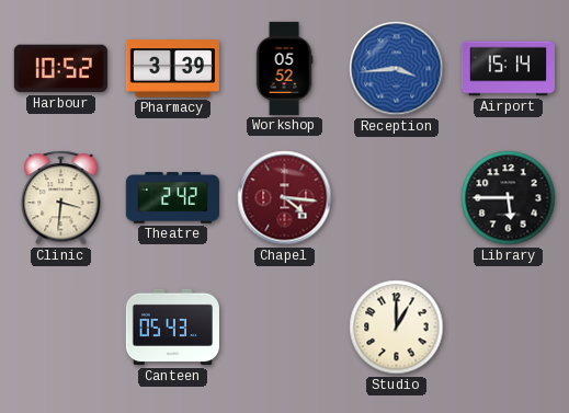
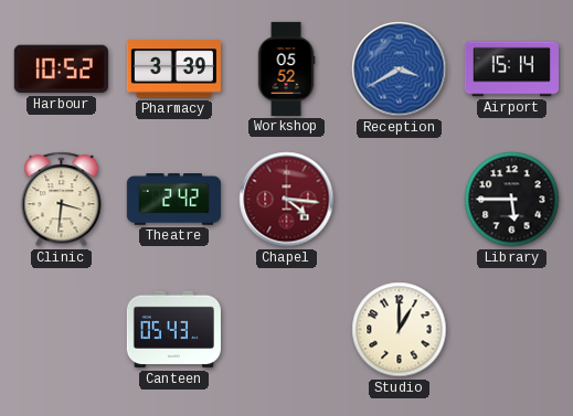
Reception: 3:44 -> 3:40 (400, 70)
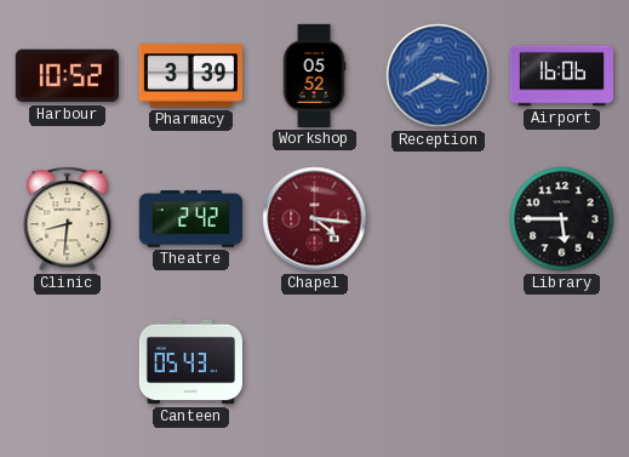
Airport: 15:14 -> 16:06 (561, 76)
Clinic: 3:31 -> 8:31 (68, 219)
Studio: 1:00 -> none (400, 330)
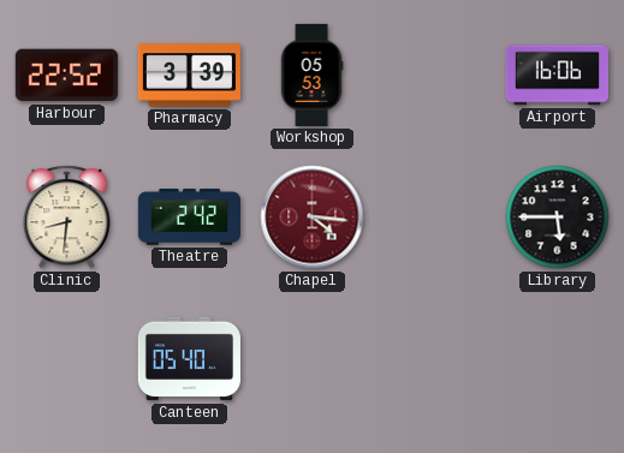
Harbour: 10:52 -> 22:52 (66, 76)
Workshop: 05:52 -> 05:53 (311, 74)
Reception: 3:40 -> none (439, 76)
Canteen: 05:43 -> 05:40 (189, 359)
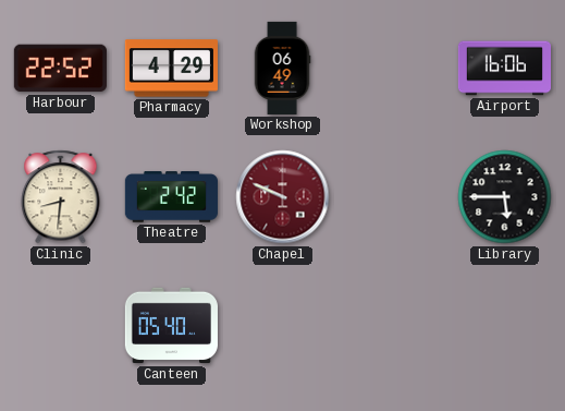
Pharmacy: 3:39 -> 4:29 (171, 69)
Workshop: 05:53 -> 06:49 (282, 68)
Chapel: 4:16 -> 9:49 (283, 197)
